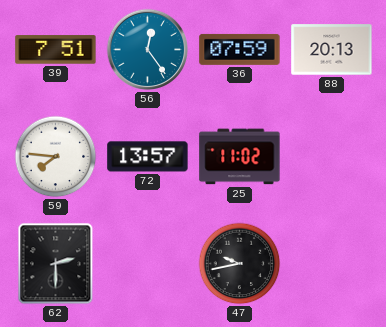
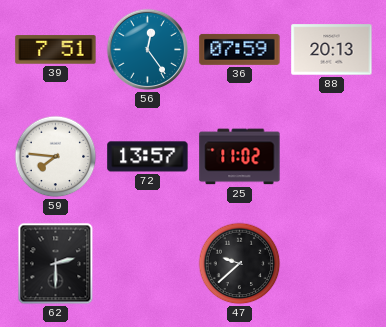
47: 9:43 -> 9:38 (240, 264)
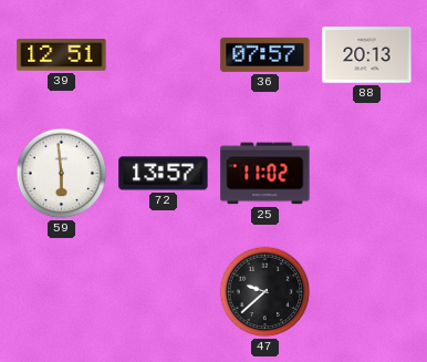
39: 7:51 -> 12:51 (62, 55)
56: 12:24 -> none (148, 50)
36: 07:59 -> 07:57 (265, 54)
59: 7:46 -> 5:59 (62, 174)
62: 2:30 -> none (56, 264)
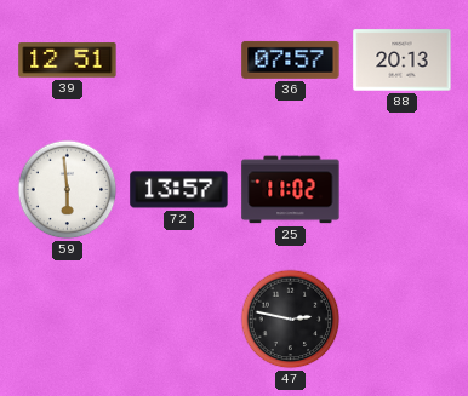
47: 9:38 -> 2:47 (291, 320)
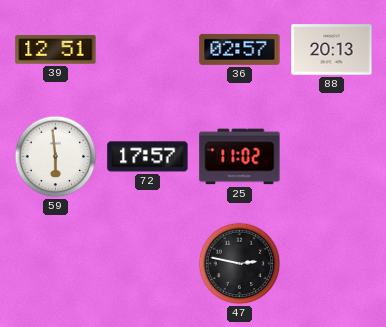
36: 07:57 -> 02:57 (240, 49)
72: 13:57 -> 17:57 (148, 157)
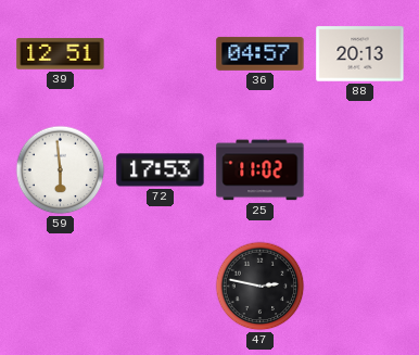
36: 02:57 -> 04:57 (261, 53)
72: 17:57 -> 17:53 (161, 170)
